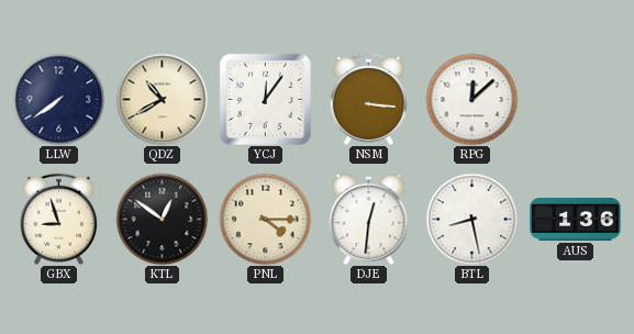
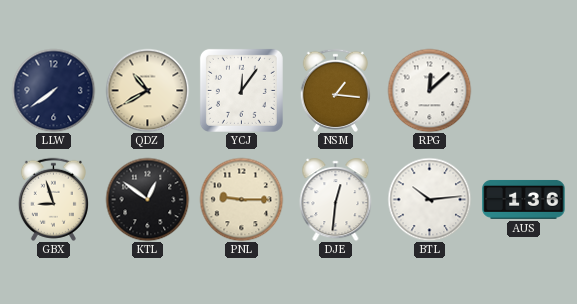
NSM: 3:16 -> 1:16 (335, 90)
PNL: 4:15 -> 9:15 (241, 199)
BTL: 8:28 -> 10:14 (429, 199)
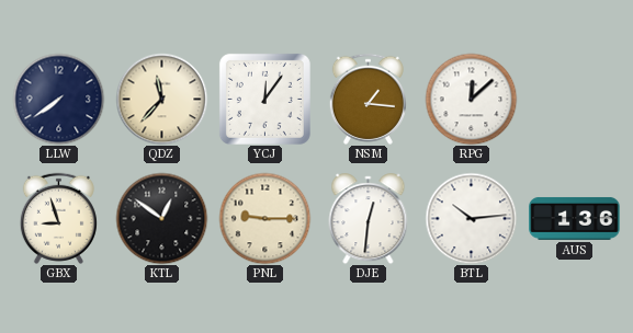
QDZ: 10:40 -> 11:37 (161, 99)
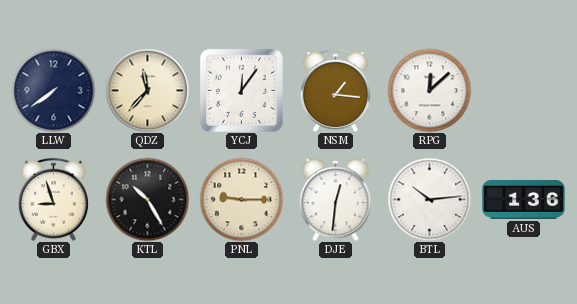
KTL: 12:51 -> 10:25 (147, 199)
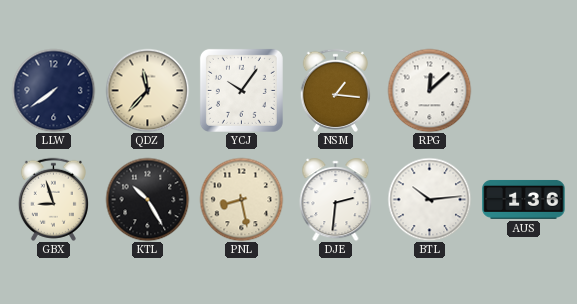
YCJ: 12:06 -> 10:06 (241, 90)
PNL: 9:15 -> 8:28 (241, 199)
DJE: 12:31 -> 2:31 (336, 200)
